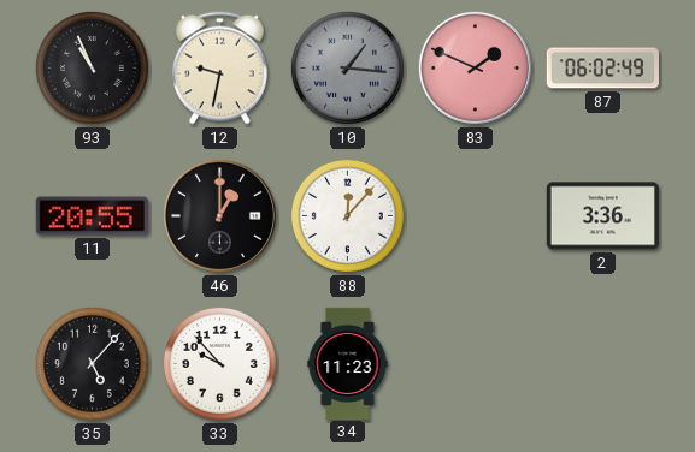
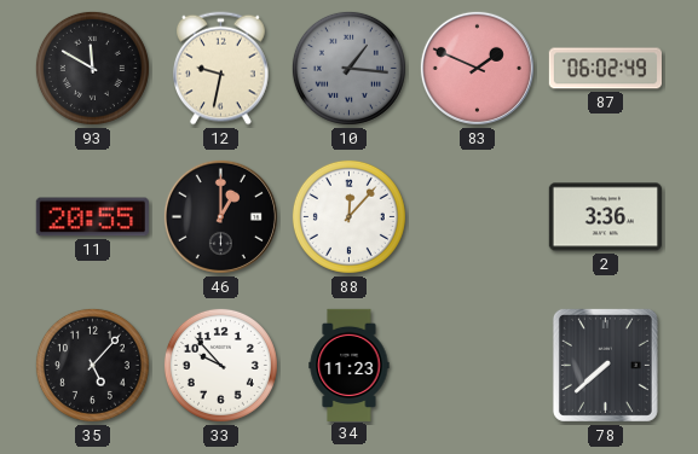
93: 10:56 -> 11:50 (92, 68)
78: none -> 7:38 (605, 365)
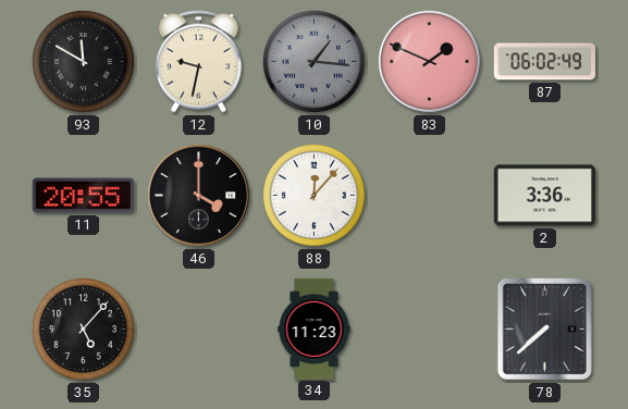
46: 1:00 -> 4:00 (198, 195)
33: 9:53 -> none (220, 365)
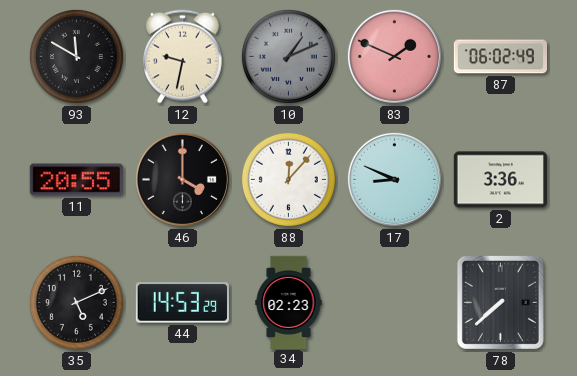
10: 1:16 -> 1:11 (288, 56)
17: none -> 8:49 (394, 179)
35: 5:07 -> 5:11 (76, 302)
44: none -> 14:53 (182, 303)
34: 11:23 -> 02:23 (289, 302)
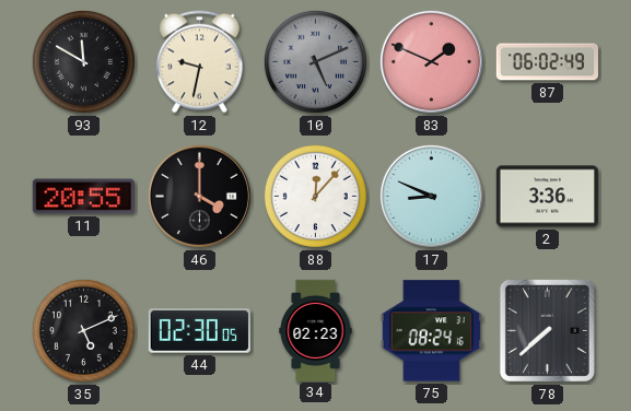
10: 1:11 -> 5:11 (315, 61)
44: 14:53 -> 02:30 (199, 331)
75: none -> 08:24 (431, 331)
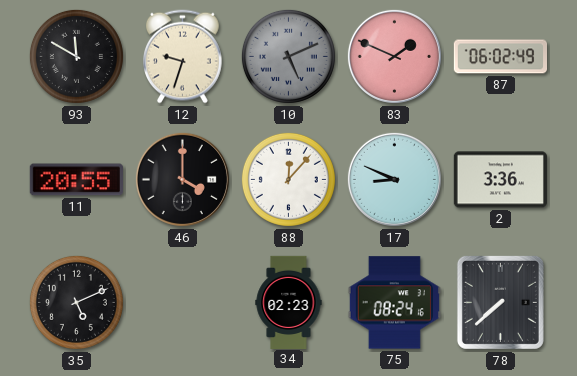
12: 9:32 -> 9:33 (183, 57)
44: 02:30 -> none (199, 331)
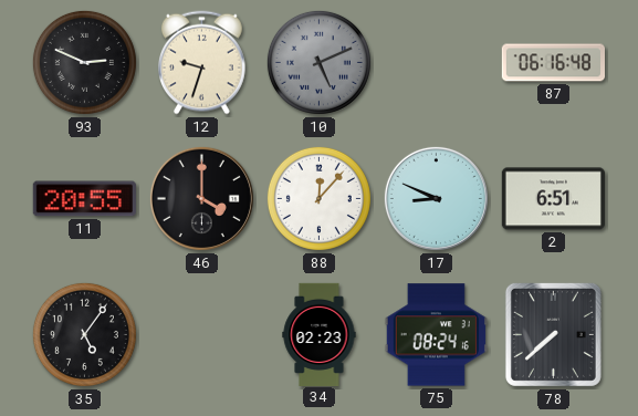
93: 11:50 -> 2:49 (84, 62)
83: 1:49 -> none (394, 56)
87: 06:02 -> 06:16 (553, 63)
2: 3:36 -> 6:51 (553, 199)
35: 5:11 -> 5:06 (84, 334)
